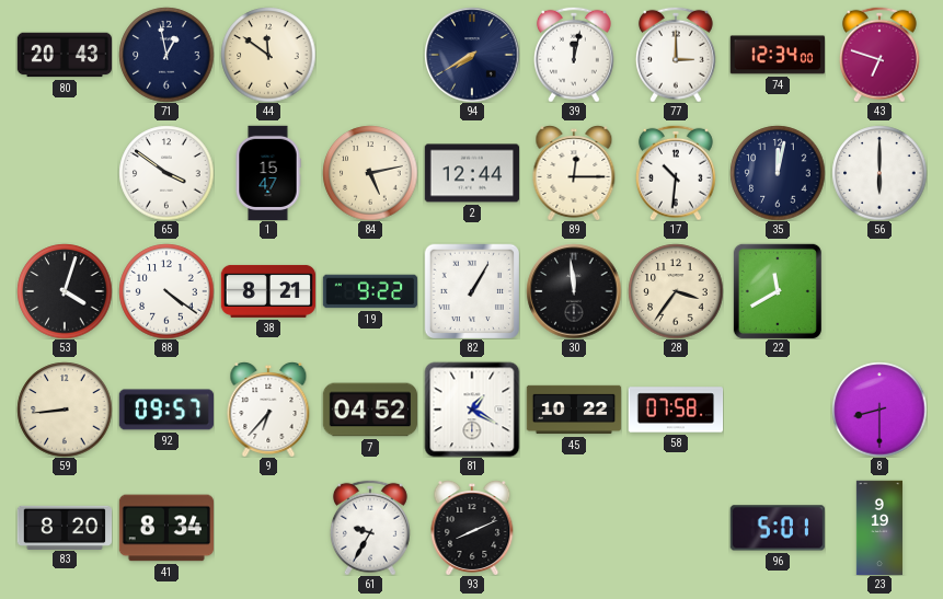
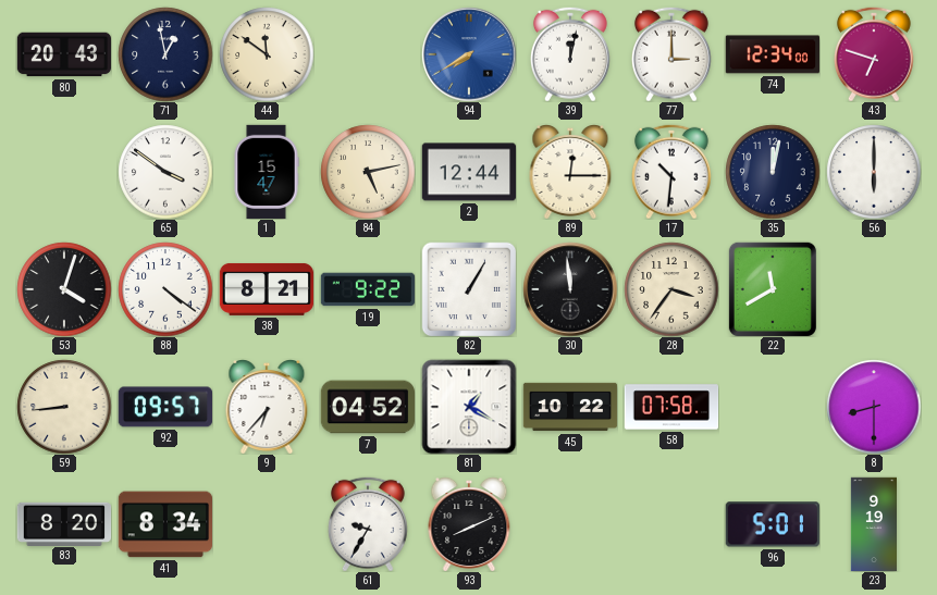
94 dial: navy -> blue (469, 54)
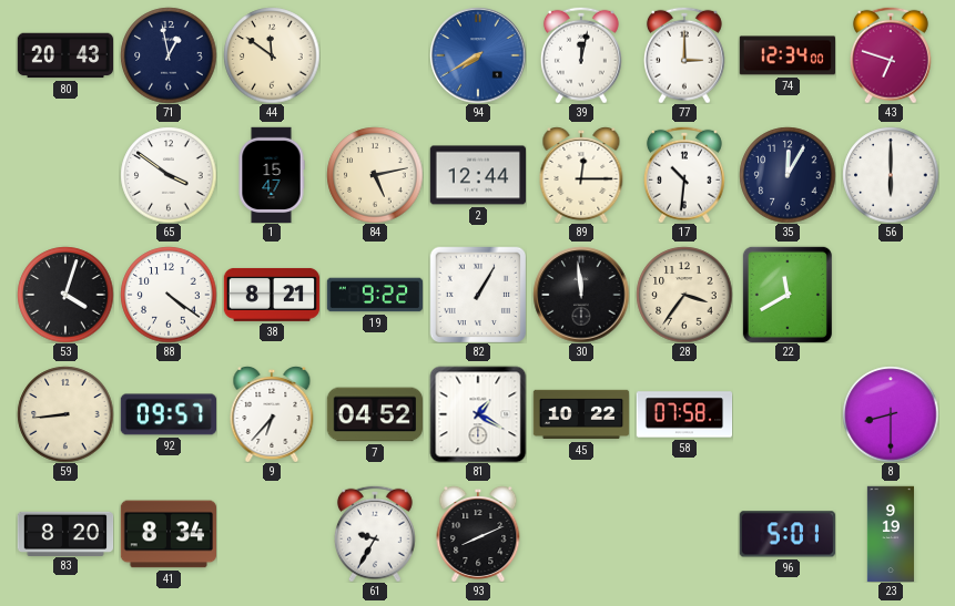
35: 12:02 -> 12:05 (788, 175)
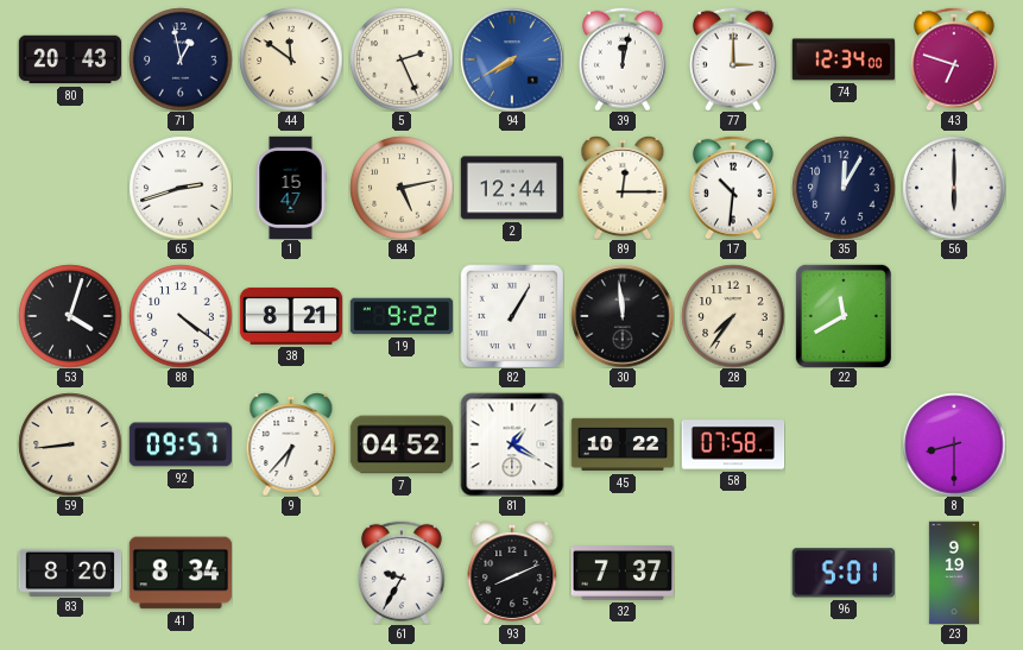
5: none -> 2:26 (402, 59)
65: 3:51 -> 2:42 (181, 188)
28: 3:36 -> 7:36 (733, 316)
32: none -> 7:37 (621, 573)
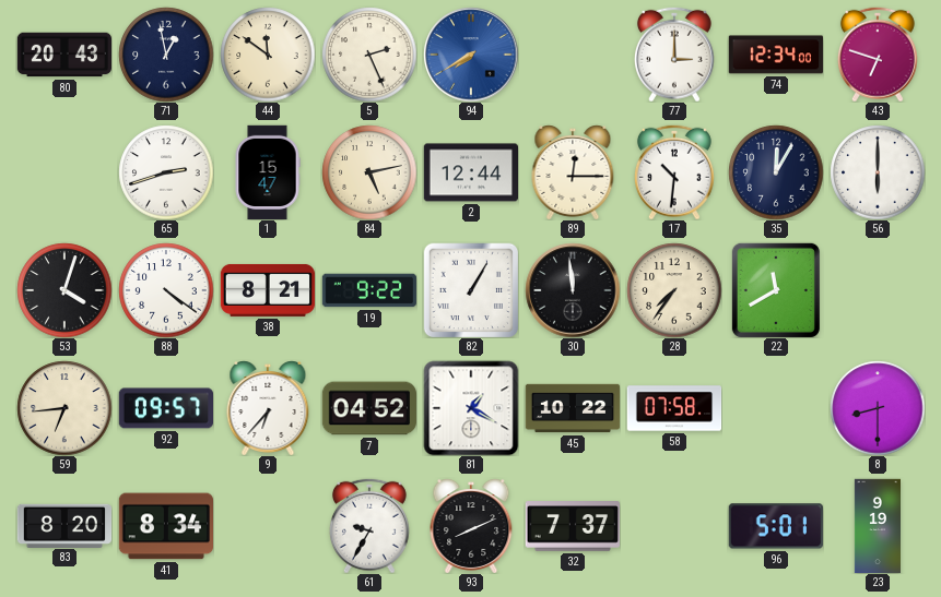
39: 12:02 -> none (623, 59)
59: 8:44 -> 6:44 (64, 408)
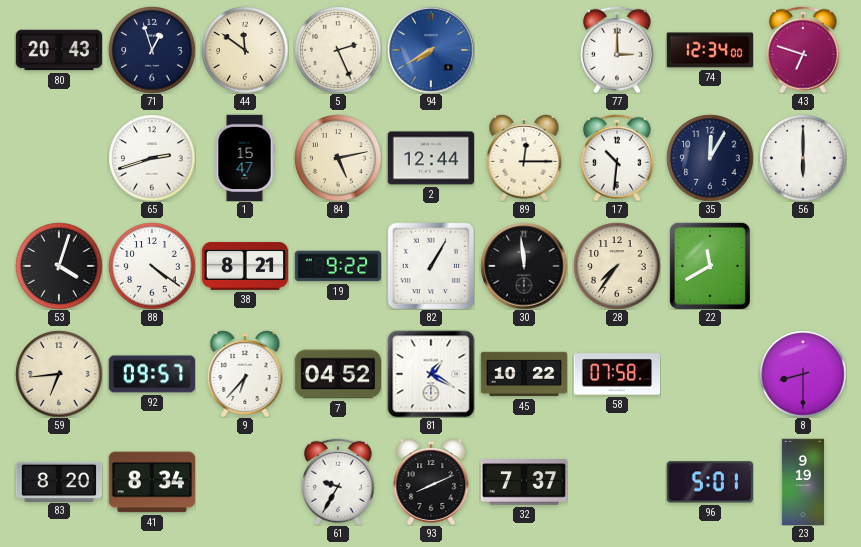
71: 12:58 -> 12:57 (152, 50)
